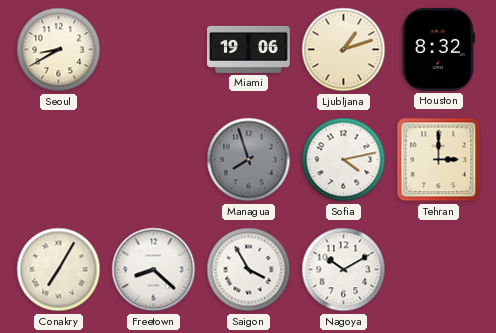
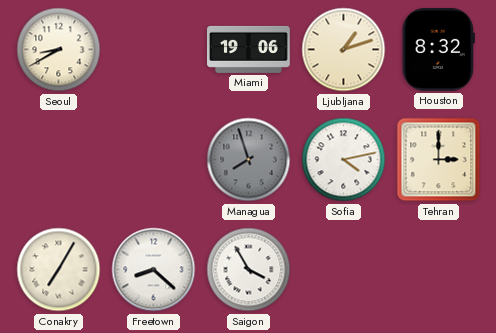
Nagoya: 10:10 -> none (344, 270)
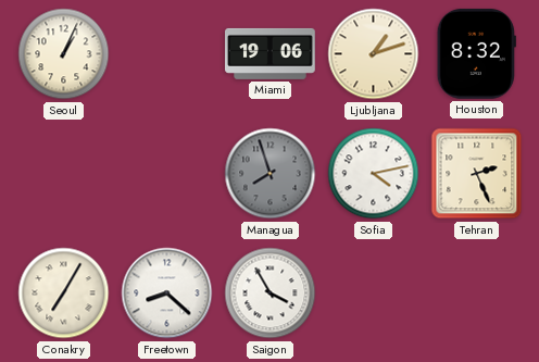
Seoul: 8:40 -> 1:04 (64, 54)
Tehran: 3:00 -> 2:26 (477, 174)
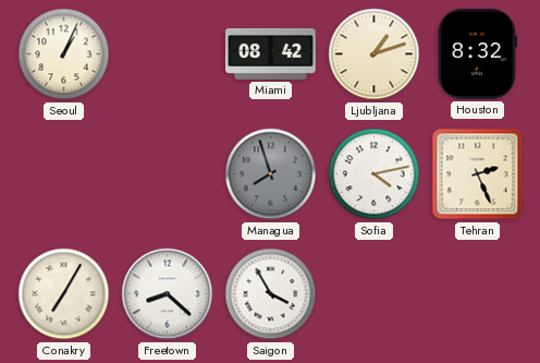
Miami: 19:06 -> 08:42 (271, 53)
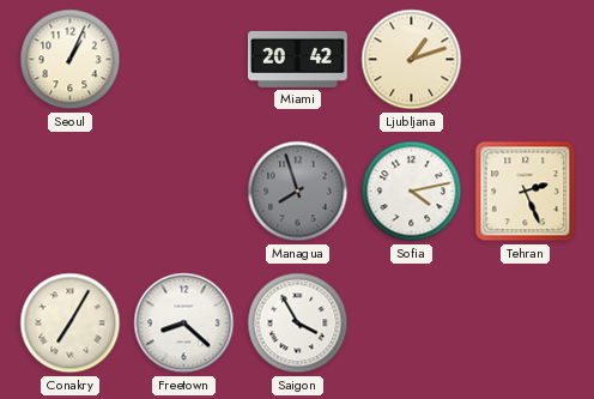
Miami: 08:42 -> 20:42 (298, 59)
Houston: 8:32 -> none (477, 55)
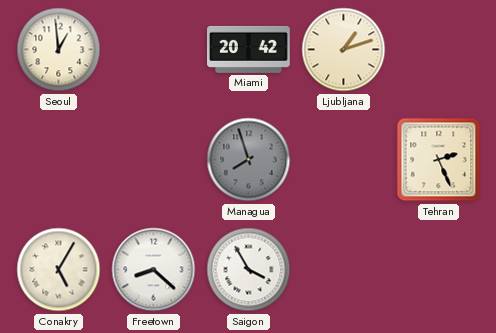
Seoul: 1:04 -> 12:59 (59, 50)
Sofia: 4:13 -> none (412, 192)
Conakry: 7:05 -> 5:05 (59, 270)
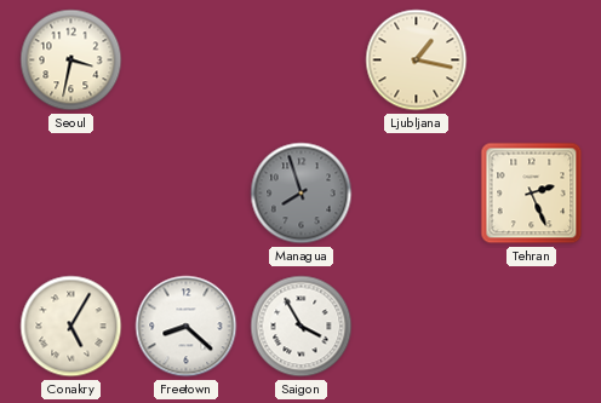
Seoul: 12:59 -> 3:32 (71, 61)
Miami: 20:42 -> none (249, 49)
Ljubljana: 1:12 -> 1:17 (417, 61)
